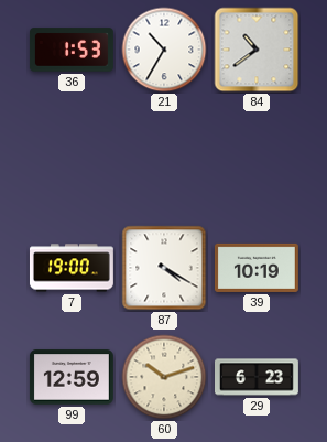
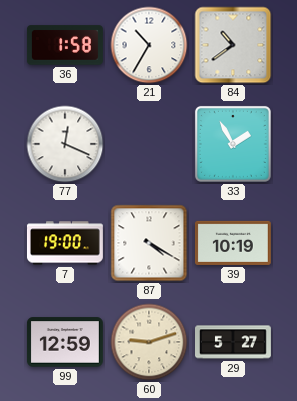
36: 1:53 -> 1:58 (65, 45)
77: none -> 12:19 (65, 144)
33: none -> 1:55 (233, 144)
60: 10:12 -> 9:12 (149, 342)
29: 6:23 -> 5:27 (234, 342)
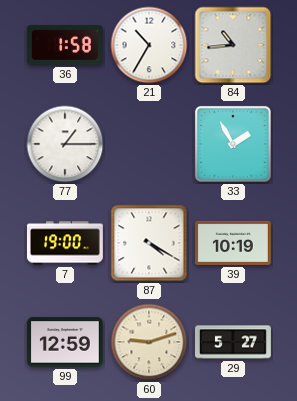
84: 10:39 -> 10:44 (233, 45)
77: 12:19 -> 1:15 (65, 144)
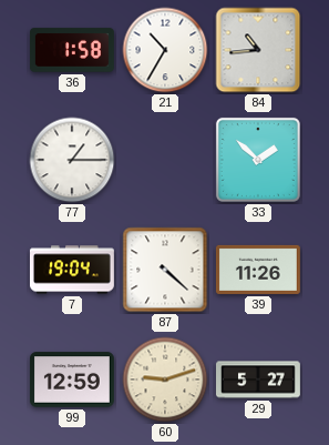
33: 1:55 -> 1:52 (258, 160)
7: 19:00 -> 19:04 (72, 270)
87: 4:20 -> 4:22 (165, 270)
39: 10:19 -> 11:26 (258, 270)
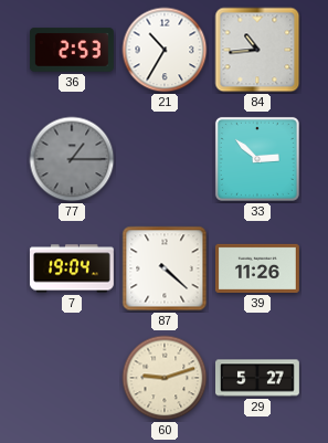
36: 1:58 -> 2:53 (72, 50)
77 dial: white -> grey (72, 159)
33: 1:52 -> 2:52 (257, 159)
99: 12:59 -> none (72, 380)
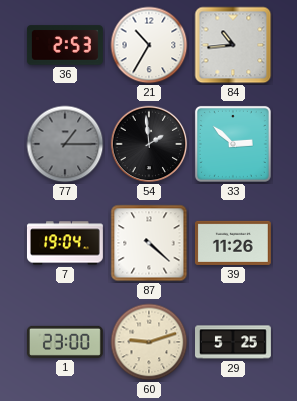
54: none -> 1:59 (149, 144)
1: none -> 23:00 (65, 342)
29: 5:27 -> 5:25 (234, 342)
